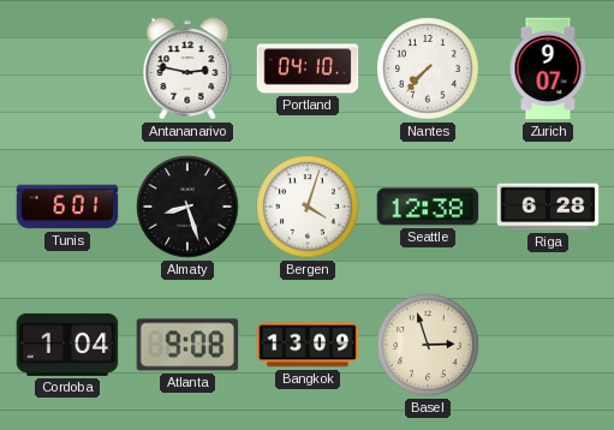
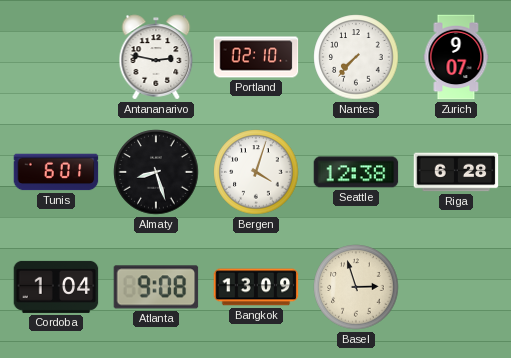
Portland: 04:10 -> 02:10 (256, 57)
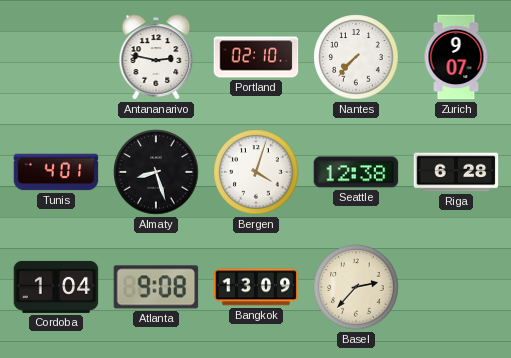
Tunis: 6:01 -> 4:01 (56, 172)
Basel: 2:57 -> 2:37 (356, 287)
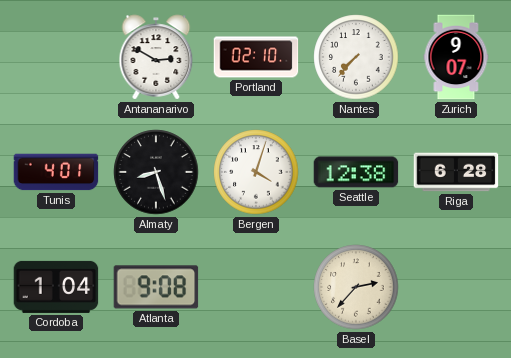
Antananarivo: 2:47 -> 2:50 (156, 57)
Bangkok: 13:09 -> none (256, 287)
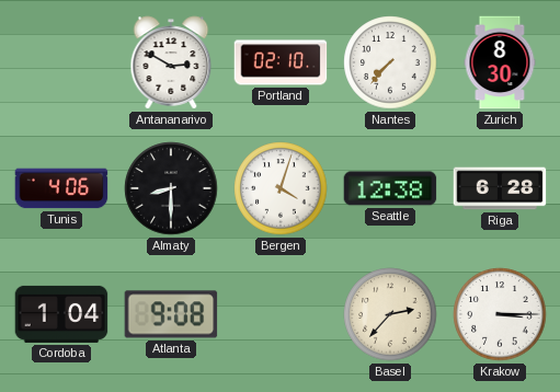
Zurich: 9:07 -> 8:30 (500, 62)
Tunis: 4:01 -> 4:06 (61, 188)
Almaty: 8:27 -> 8:30 (171, 188)
Krakow: none -> 3:15 (500, 314)
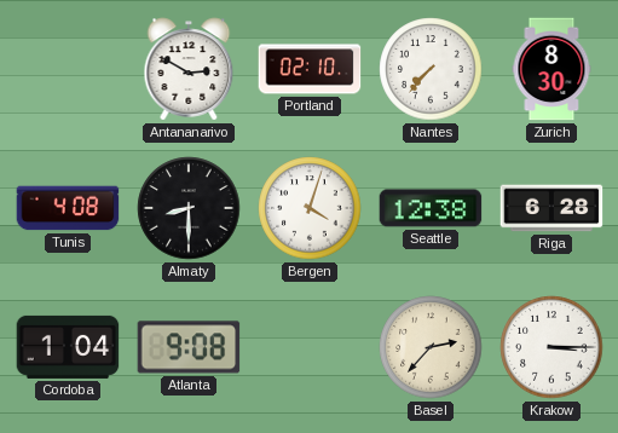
Tunis: 4:06 -> 4:08 (68, 208)
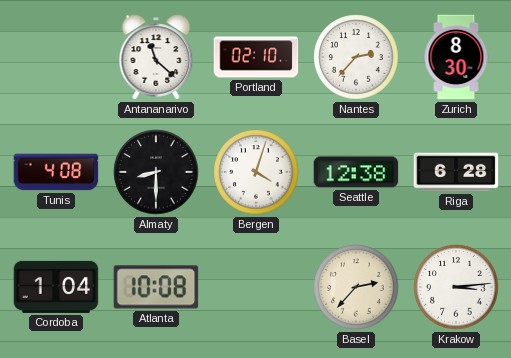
Antananarivo: 2:50 -> 11:22 (156, 57)
Nantes: 7:37 -> 2:37 (356, 57)
Atlanta: 9:08 -> 10:08 (156, 287)
Krakow: 3:15 -> 3:14 (456, 287)
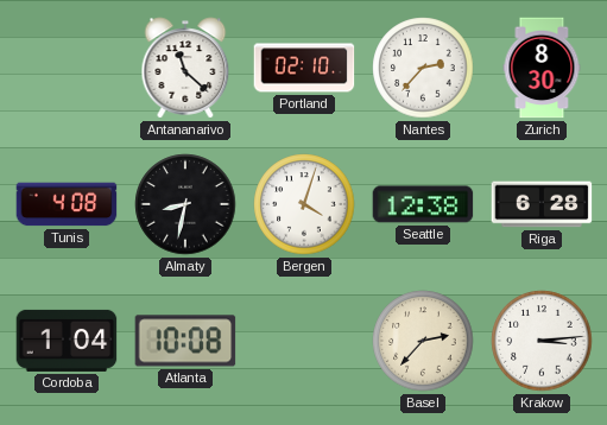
Almaty: 8:30 -> 8:32 (185, 204)
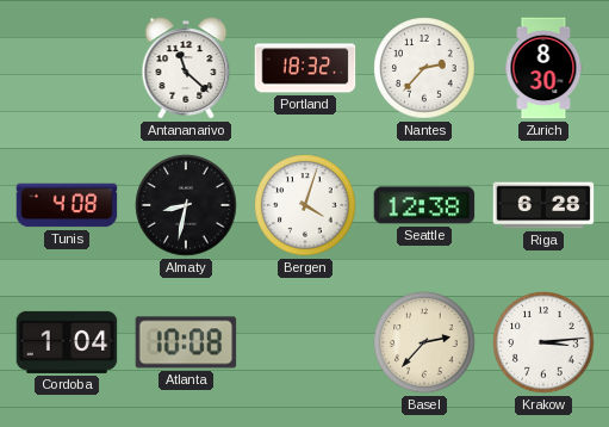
Portland: 02:10 -> 18:32 (305, 68)
